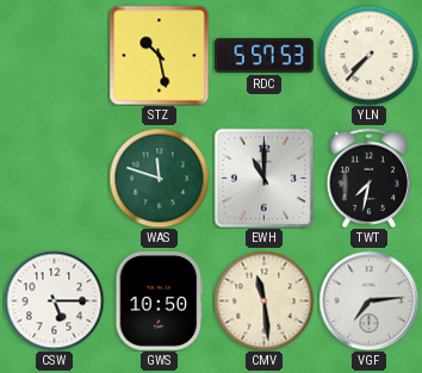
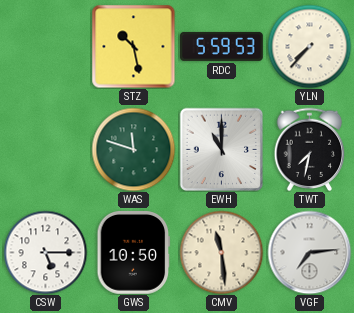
RDC: 5:57 -> 5:59 (222, 46)
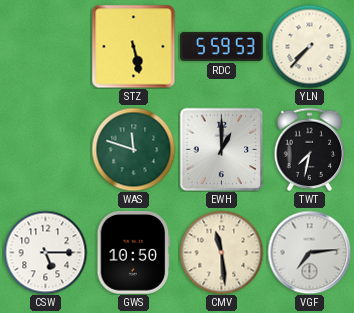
STZ: 10:28 -> 5:28 (133, 46)
EWH: 11:00 -> 1:00 (221, 149)
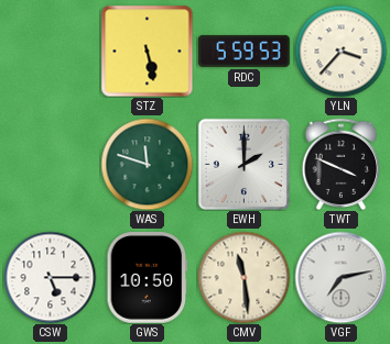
YLN: 7:37 -> 3:37 (340, 51)
EWH: 1:00 -> 2:00 (243, 164)
TWT: 7:32 -> 3:49 (342, 164)
VGF: 7:14 -> 7:13 (340, 277)
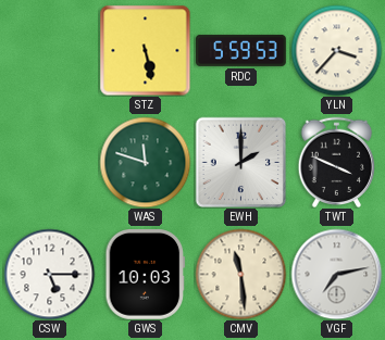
GWS: 10:50 -> 10:03 (146, 275)
